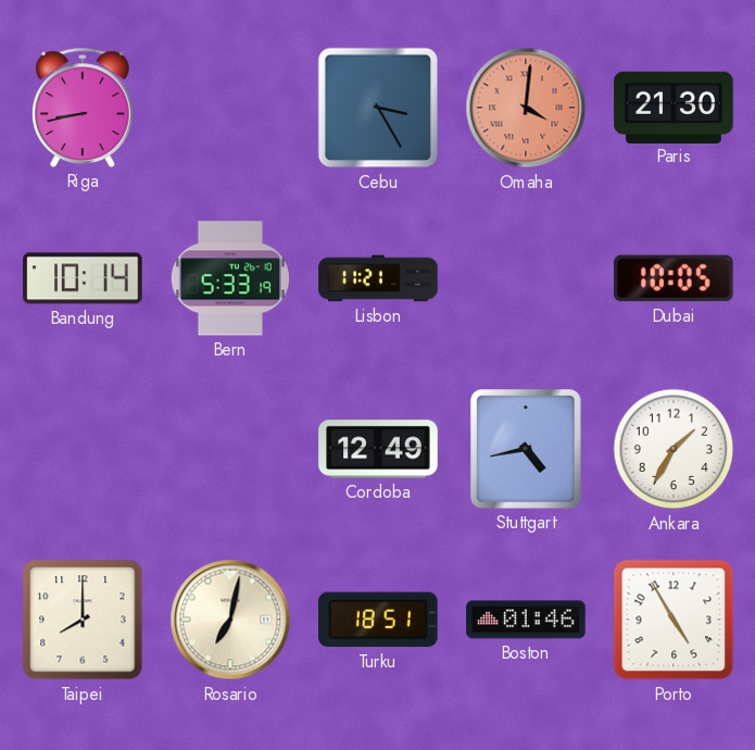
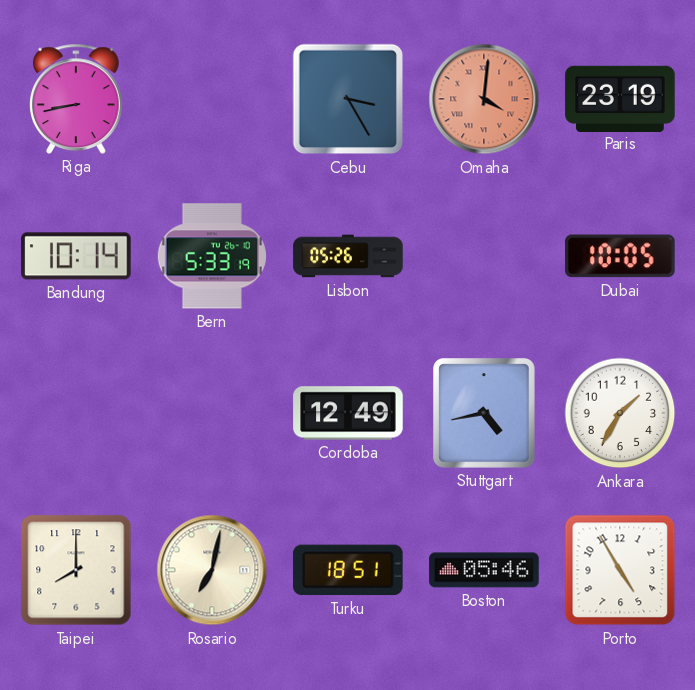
Paris: 21:30 -> 23:19 (620, 98)
Lisbon: 11:21 -> 05:26 (348, 256)
Boston: 01:46 -> 05:46 (484, 570)
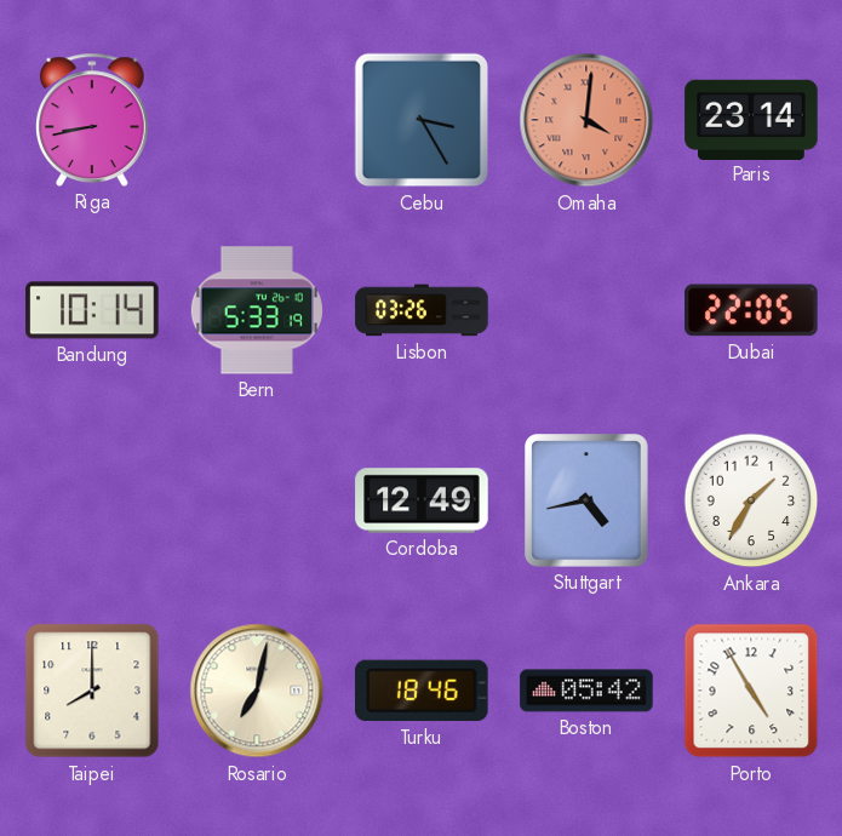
Paris: 23:19 -> 23:14 (751, 119)
Lisbon: 05:26 -> 03:26 (422, 310)
Dubai: 10:05 -> 22:05 (751, 310)
Turku: 18:51 -> 18:46 (423, 691)
Boston: 05:46 -> 05:42 (586, 691)
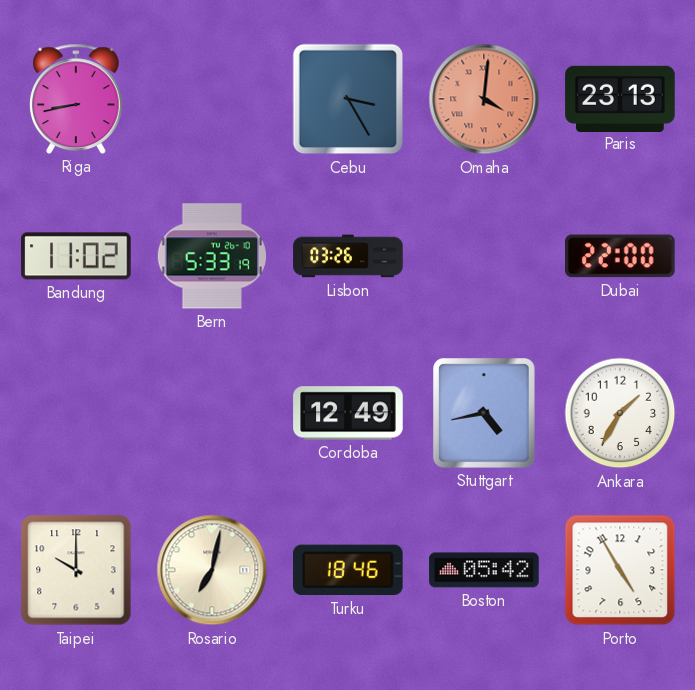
Paris: 23:14 -> 23:13 (620, 98)
Bandung: 10:14 -> 11:02 (76, 256)
Dubai: 22:05 -> 22:00 (620, 256)
Taipei: 8:00 -> 10:00 (76, 570)
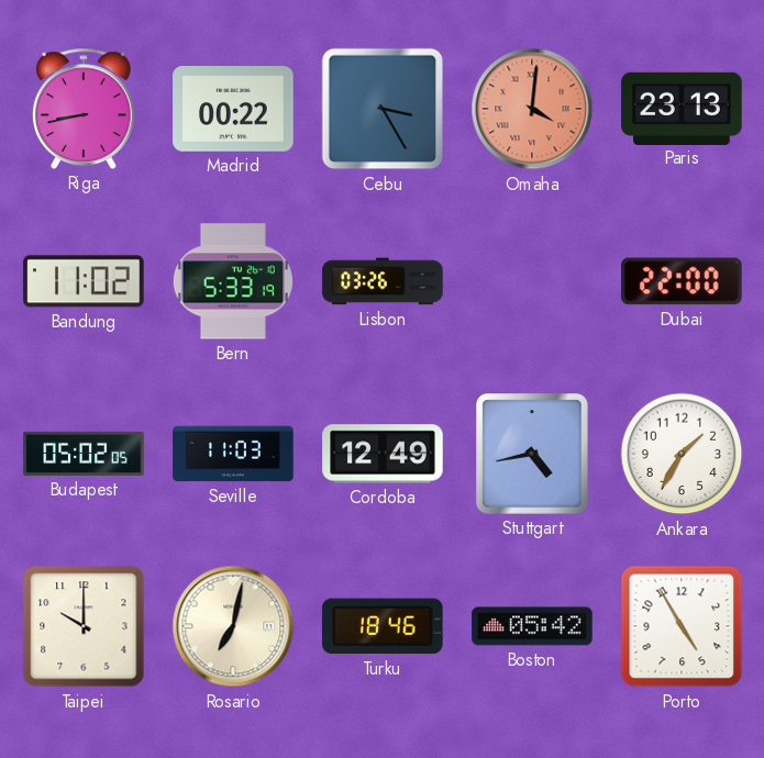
Madrid: none -> 00:22 (233, 110)
Budapest: none -> 05:02 (84, 454)
Seville: none -> 11:03 (233, 454)
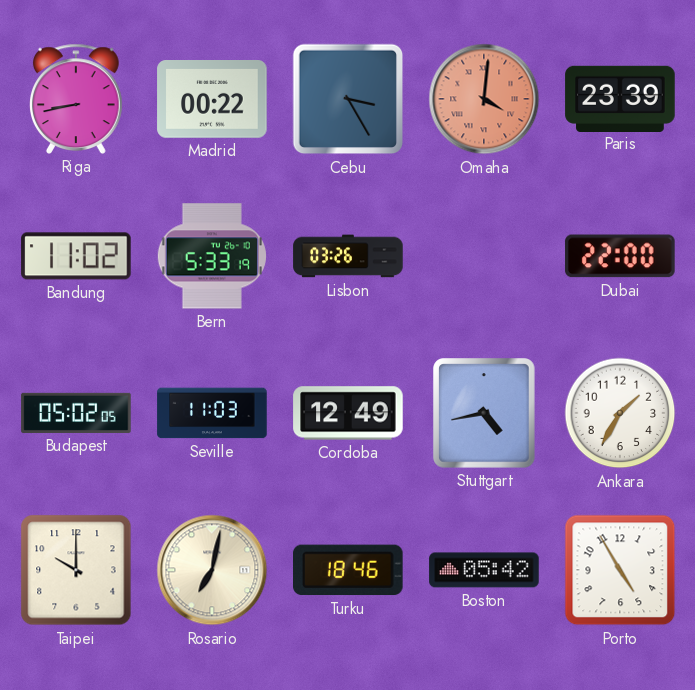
Paris: 23:13 -> 23:39 (620, 98)
